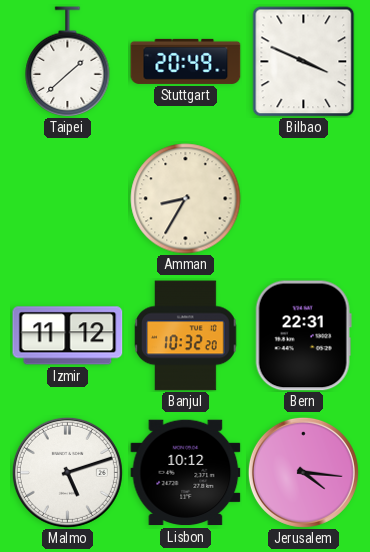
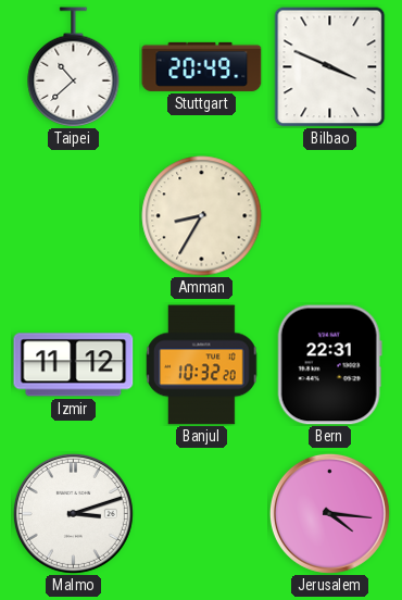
Taipei: 1:38 -> 10:38 (74, 67)
Malmo: 5:12 -> 3:12 (73, 513)
Lisbon: 10:12 -> none (186, 473)
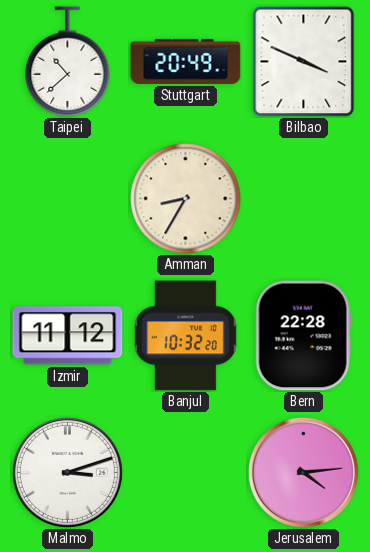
Bern: 22:31 -> 22:28 (303, 336)
Jerusalem: 4:16 -> 4:14 (303, 472)
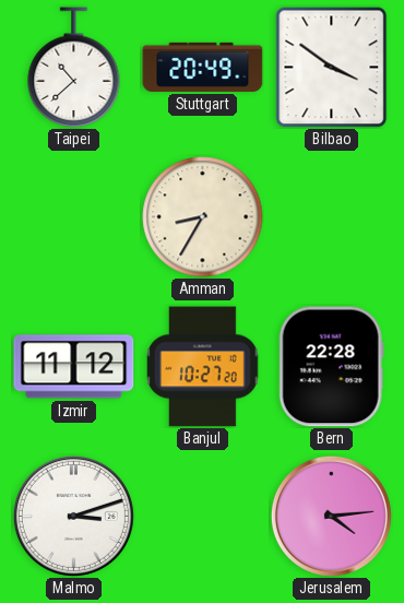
Bilbao: 3:49 -> 3:51 (332, 68)
Banjul: 10:32 -> 10:27 (203, 367)
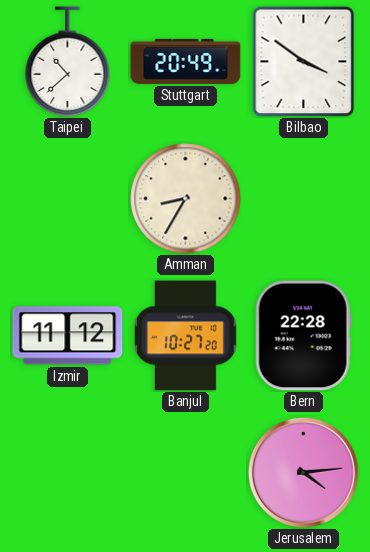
Malmo: 3:12 -> none (73, 516)
